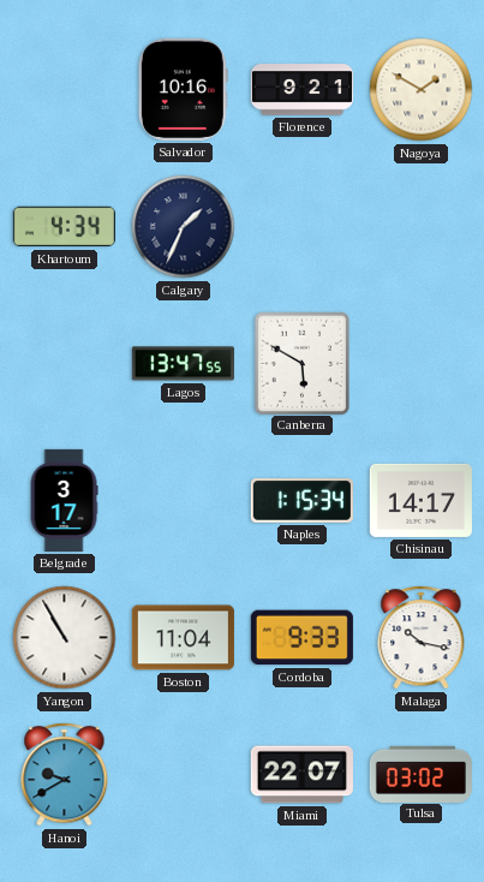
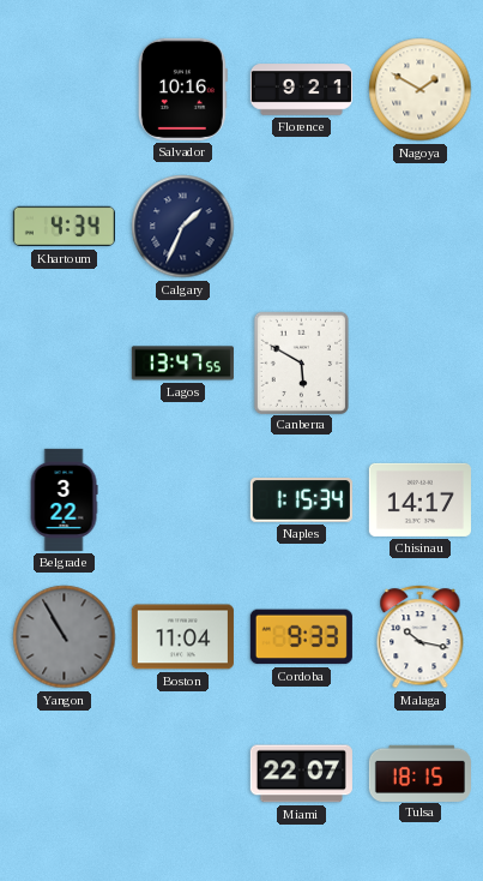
Belgrade: 3:17 -> 3:22 (64, 499)
Yangon dial: white -> grey (65, 637)
Hanoi: 9:40 -> none (65, 775)
Tulsa: 03:02 -> 18:15 (419, 773)
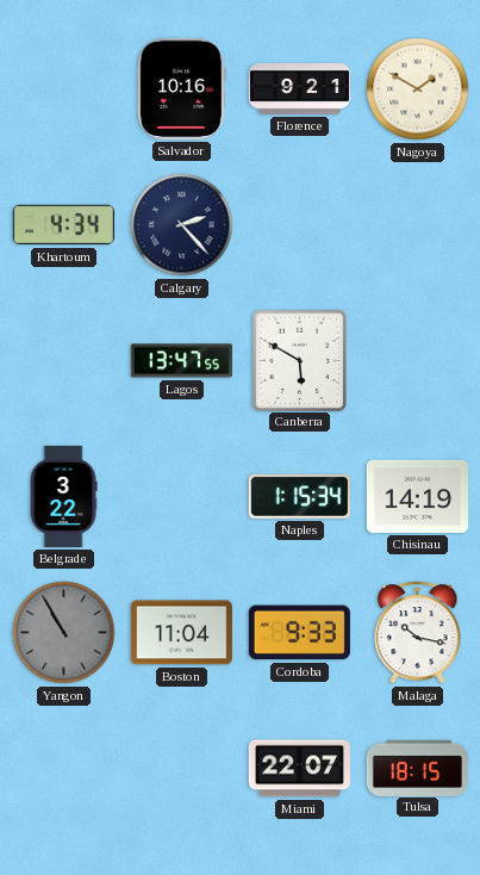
Calgary: 1:34 -> 2:23 (182, 225)
Chisinau: 14:17 -> 14:19 (417, 496)
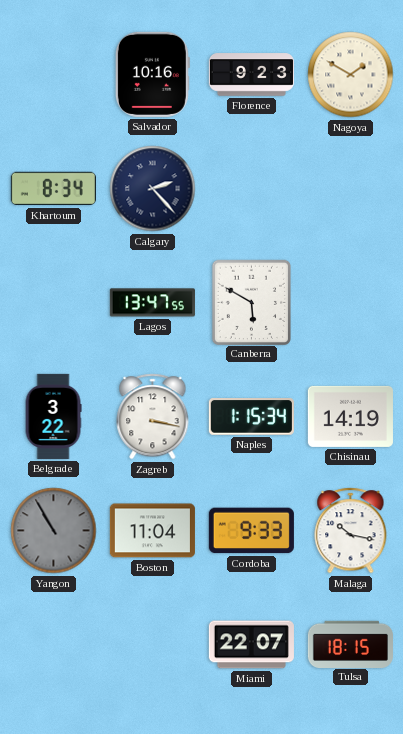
Florence: 9:21 -> 9:23 (251, 75)
Khartoum: 4:34 -> 8:34 (53, 189)
Zagreb: none -> 3:17 (153, 417)
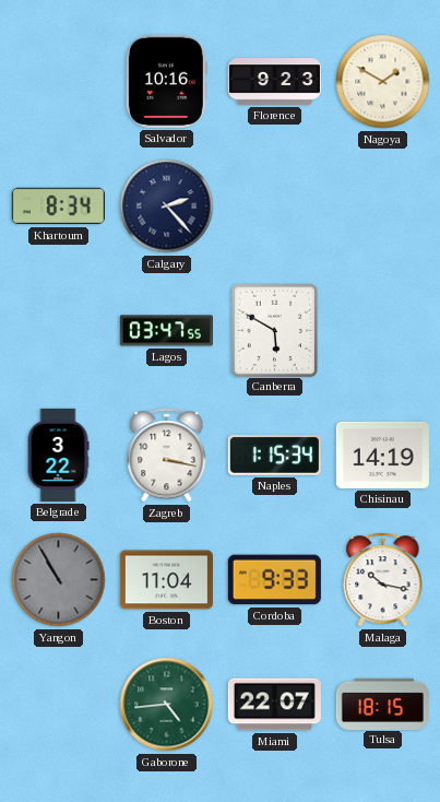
Lagos: 13:47 -> 03:47 (166, 331)
Gaborone: none -> 4:44 (167, 705)
